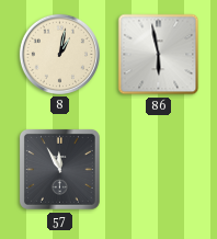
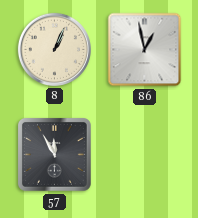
8: 1:02 -> 1:04 (54, 49)
86: 5:58 -> 12:58 (145, 50)
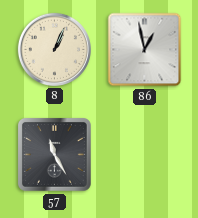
57: 11:55 -> 11:25 (55, 155)
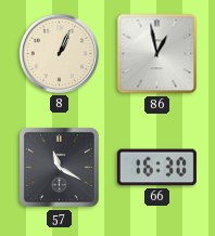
57: 11:25 -> 11:20 (60, 168)
66: none -> 16:30 (156, 168)
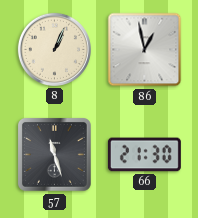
57: 11:20 -> 11:27 (55, 155)
66: 16:30 -> 21:30 (144, 155)
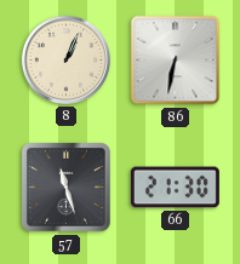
86: 12:58 -> 6:32 (176, 61)
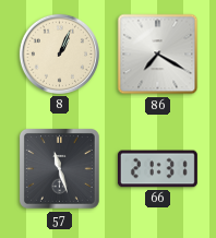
86: 6:32 -> 7:20 (158, 55)
66: 21:30 -> 21:31 (157, 169)
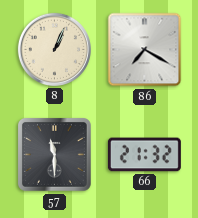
57: 11:27 -> 11:30 (55, 155)
66: 21:31 -> 21:32 (144, 155)
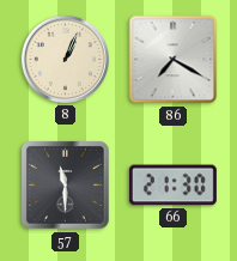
66: 21:32 -> 21:30 (172, 186)
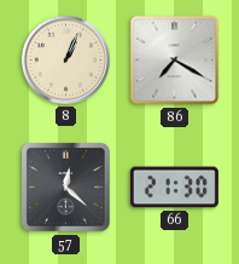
57: 11:30 -> 12:22 (66, 188)
